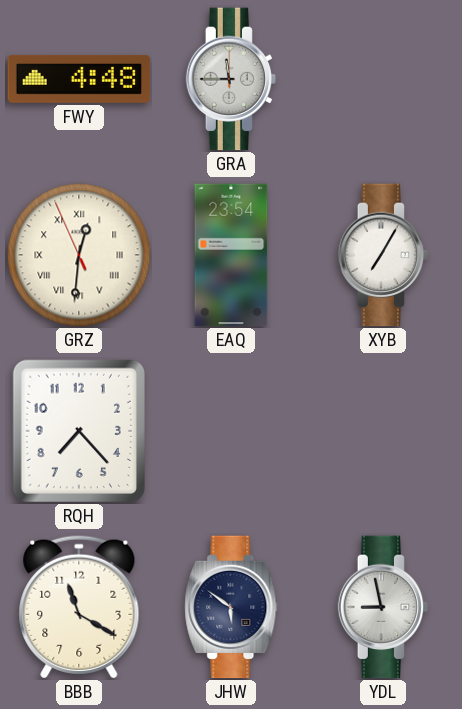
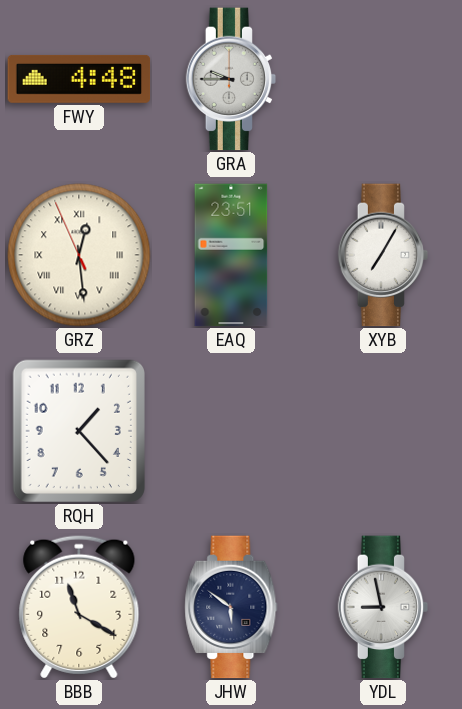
GRA: 11:45 -> 9:45 (231, 79)
GRZ: 12:30 -> 12:28 (79, 255)
EAQ: 23:54 -> 23:51 (231, 255)
RQH: 7:23 -> 1:23 (79, 430)
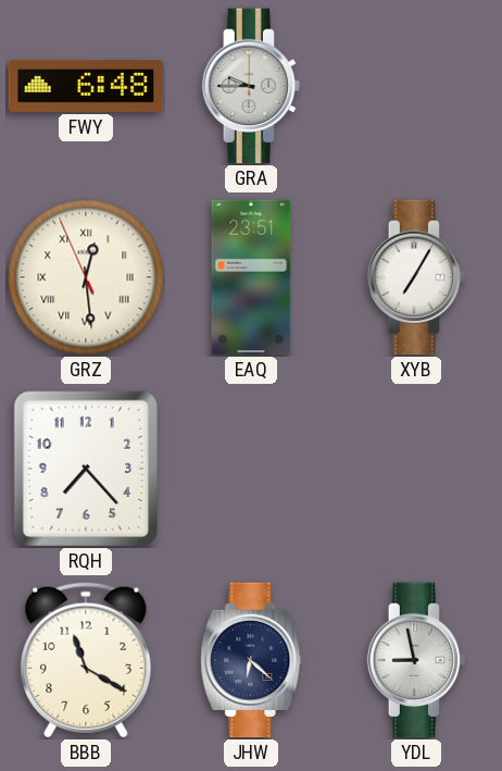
FWY: 4:48 -> 6:48 (86, 86)
RQH: 1:23 -> 7:23 (86, 468)
JHW: 5:51 -> 6:22 (251, 660)
